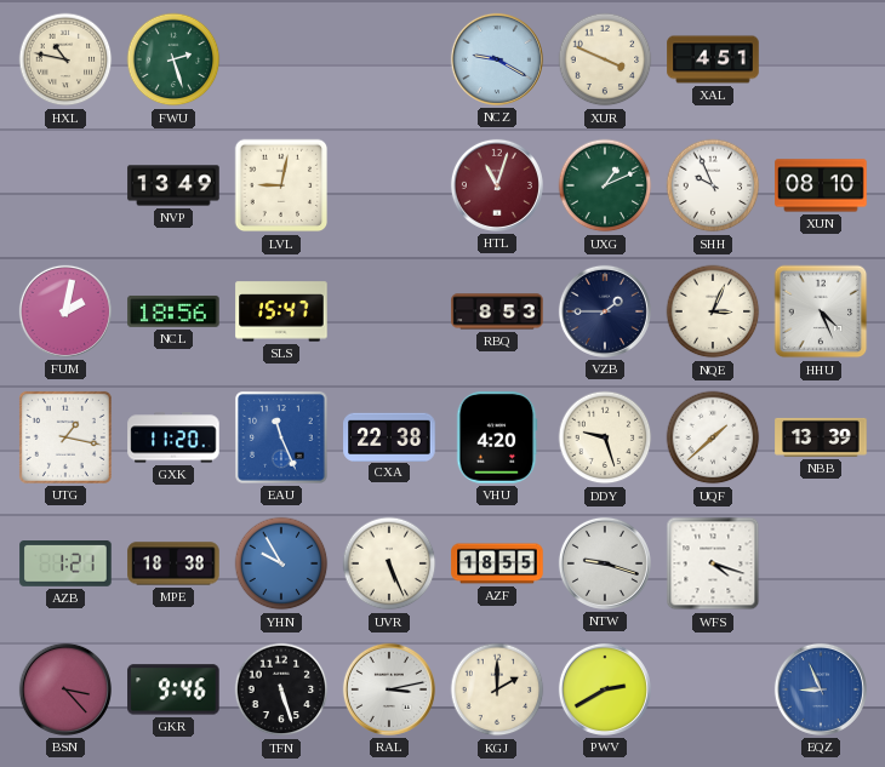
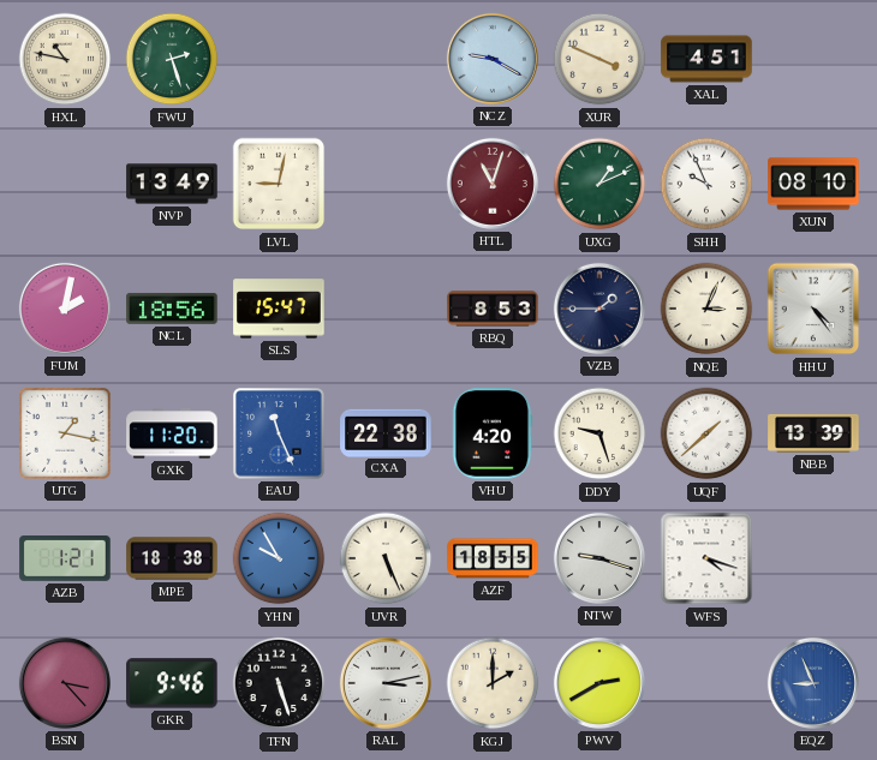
HHU: 4:26 -> 4:24 (813, 309)
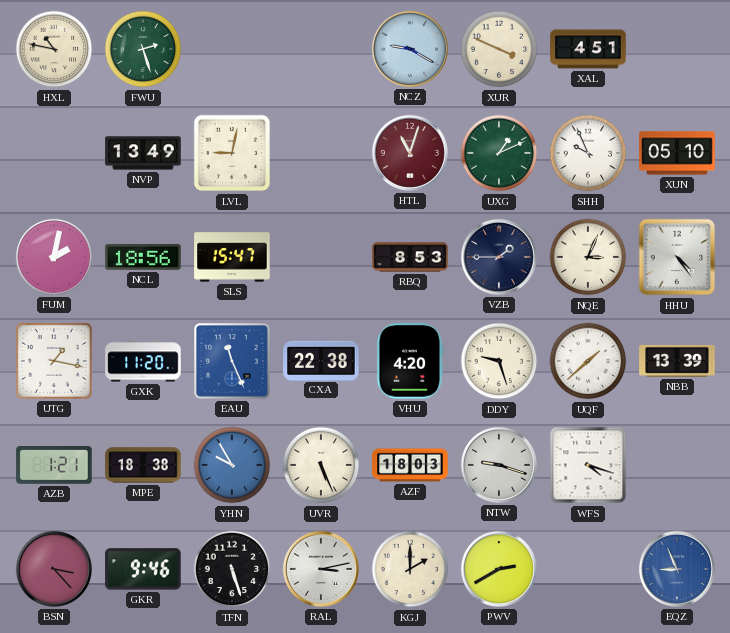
XUN: 08:10 -> 05:10 (677, 153)
AZF: 18:55 -> 18:03 (410, 465)
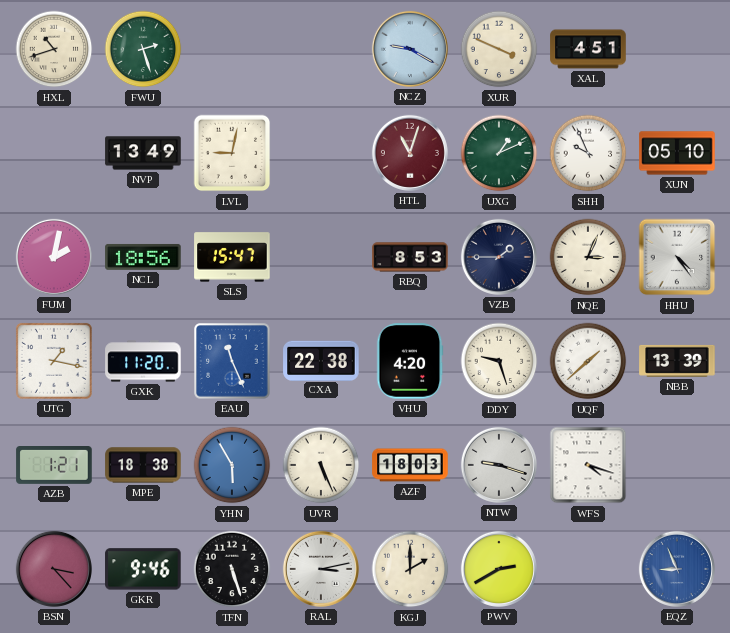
HXL: 10:47 -> 10:42 (54, 49)
YHN: 9:55 -> 5:55 (232, 465)
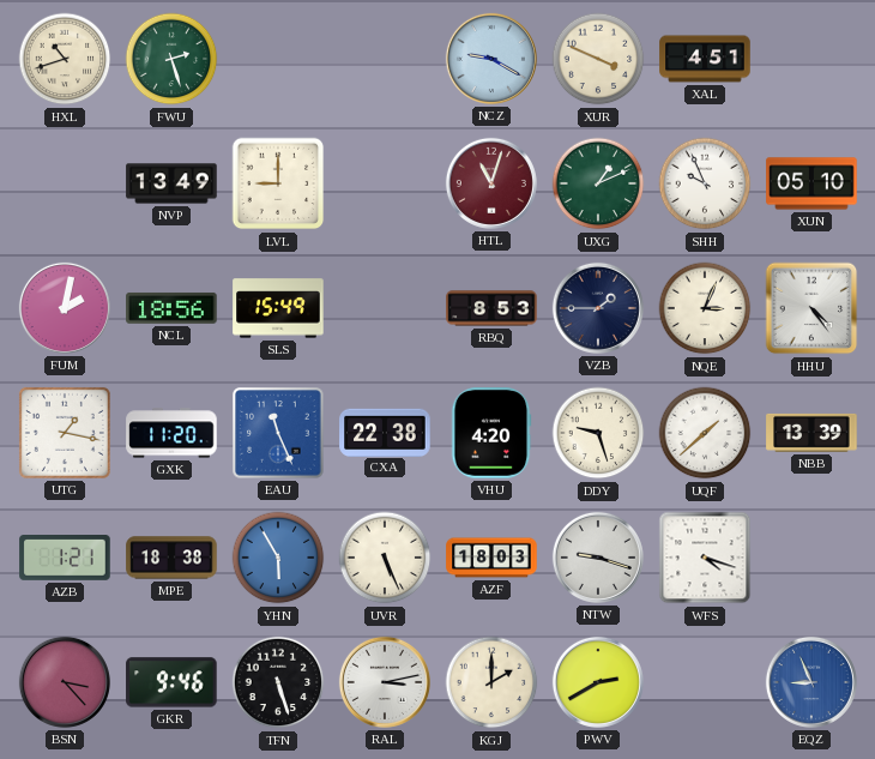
LVL: 9:02 -> 9:00 (278, 183)
SLS: 15:47 -> 15:49 (278, 308)
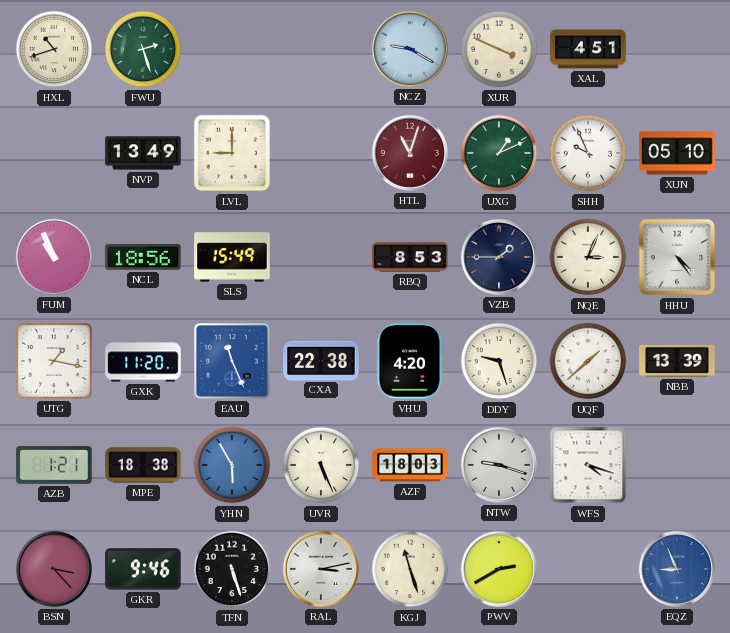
FUM: 2:02 -> 10:56 (54, 257)
KGJ: 2:00 -> 11:27 (410, 569)
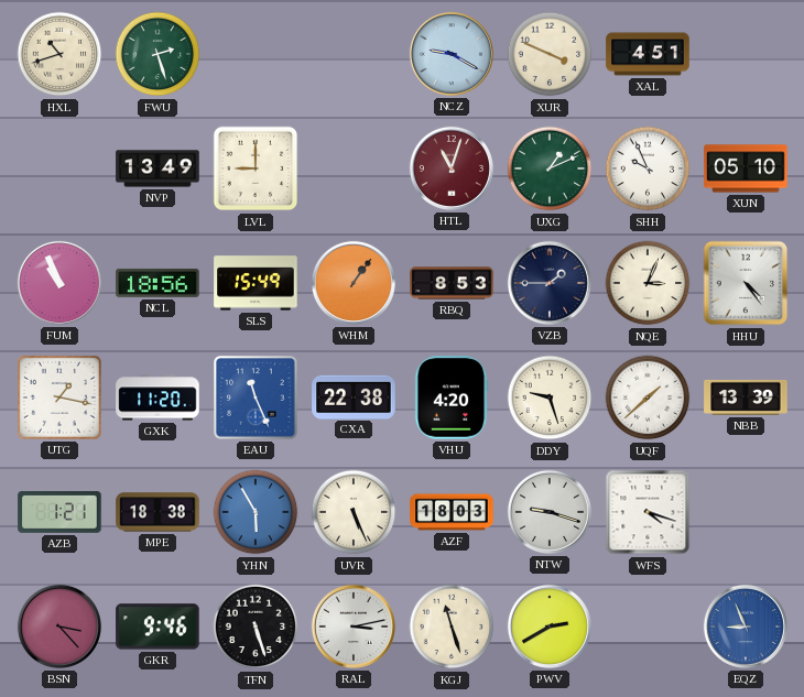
WHM: none -> 1:06 (354, 283)
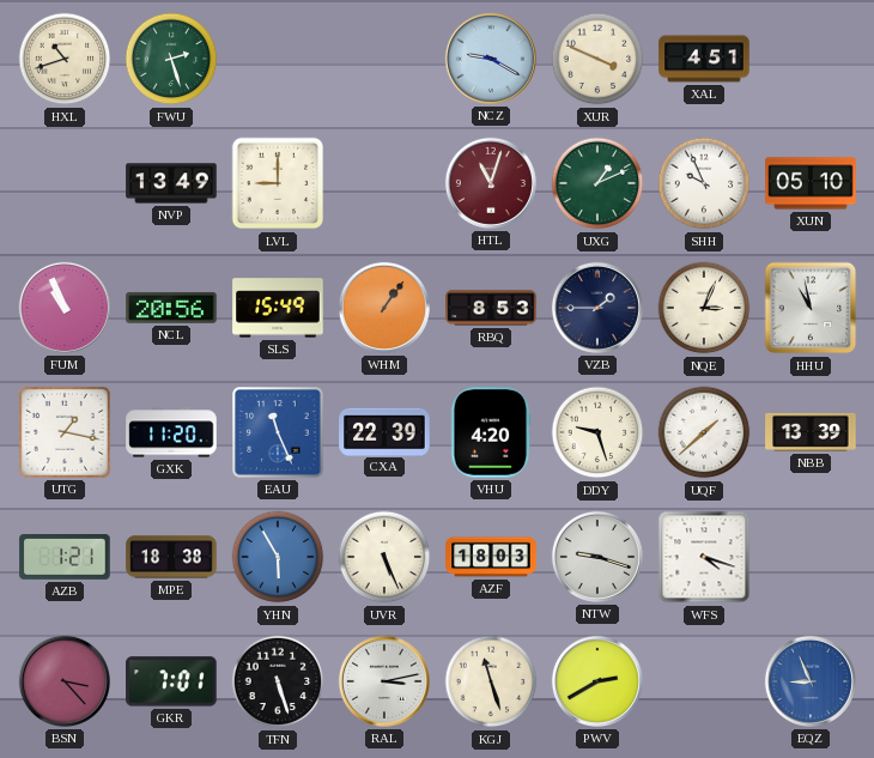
NCL: 18:56 -> 20:56 (171, 308)
HHU: 4:24 -> 10:58 (811, 308)
CXA: 22:38 -> 22:39 (384, 431)
GKR: 9:46 -> 7:01 (171, 681)
